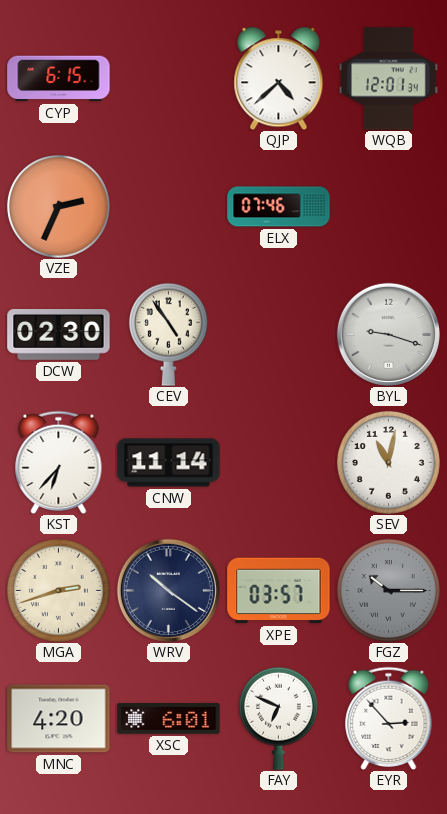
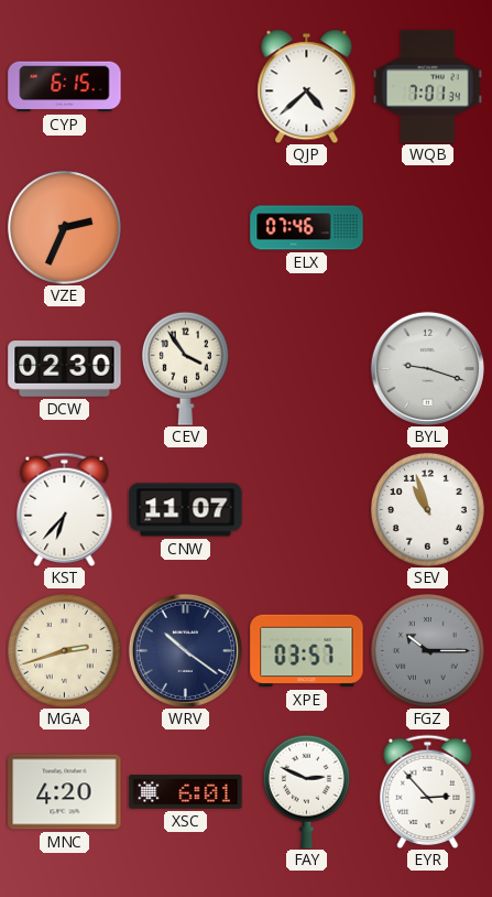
WQB: 12:01 -> 7:01 (428, 87)
CEV: 4:54 -> 3:54 (185, 368)
CNW: 11:14 -> 11:07 (186, 510)
SEV: 11:02 -> 10:57 (428, 510)
FAY: 6:49 -> 2:49 (306, 791)
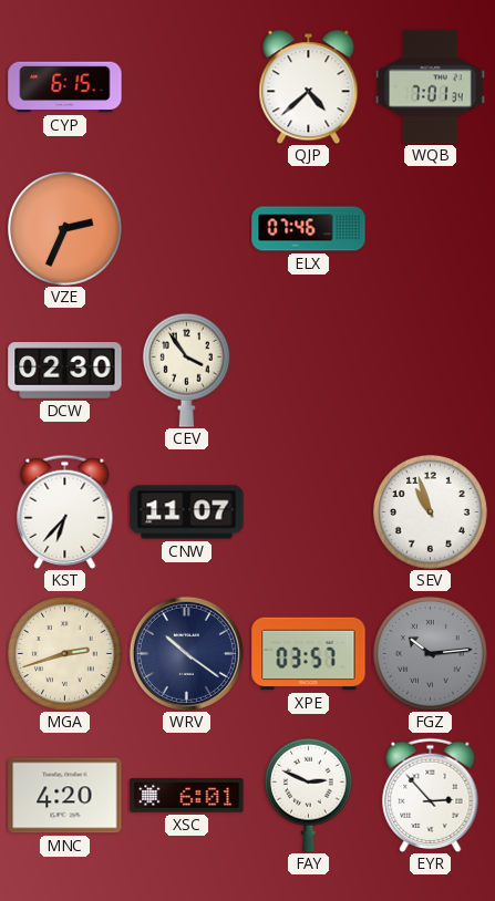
BYL: 9:18 -> none (427, 368)
FGZ: 10:15 -> 10:14 (431, 654)
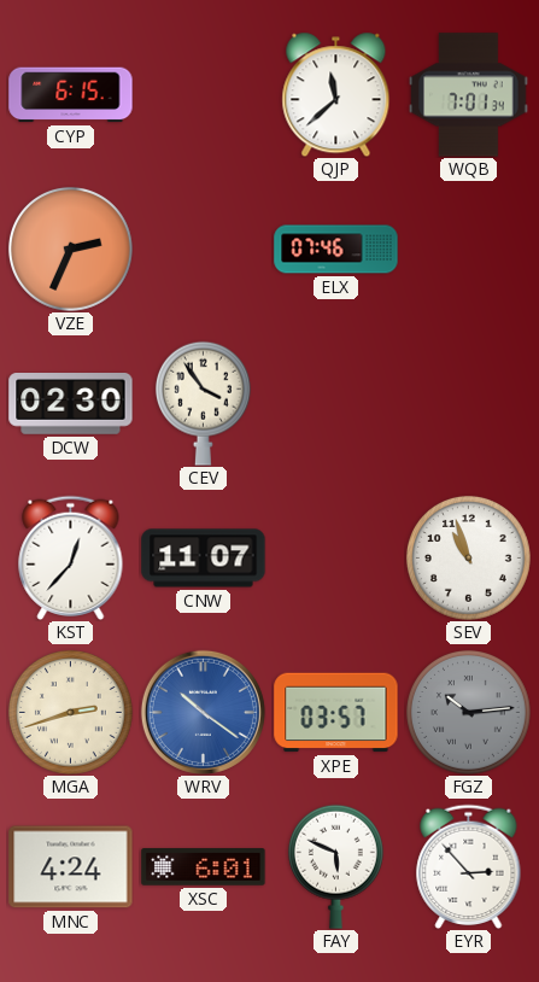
QJP: 4:38 -> 11:38 (336, 94)
KST: 6:37 -> 12:37 (71, 557)
WRV dial: navy -> blue (203, 712)
MNC: 4:20 -> 4:24 (71, 867)
FAY: 2:49 -> 5:49 (335, 866)
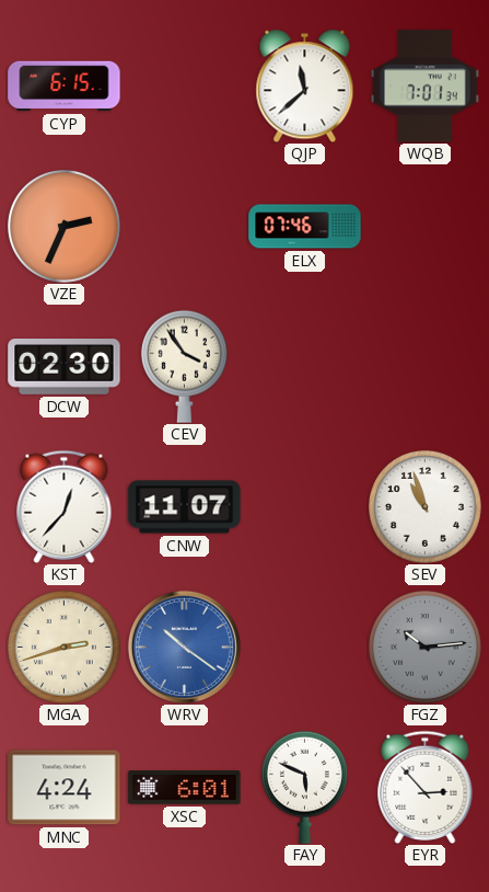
XPE: 03:57 -> none (336, 713)
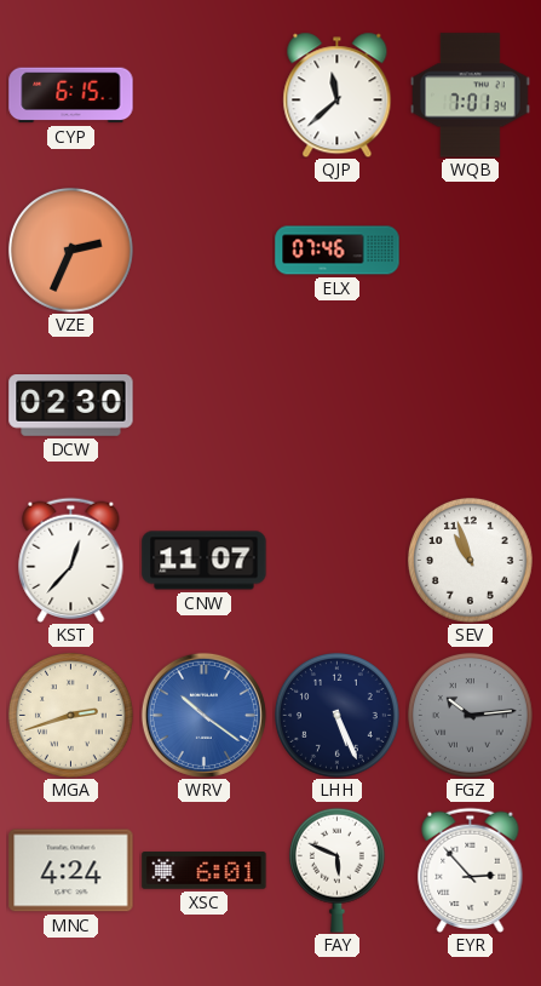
CEV: 3:54 -> none (184, 366)
LHH: none -> 5:26 (338, 716)
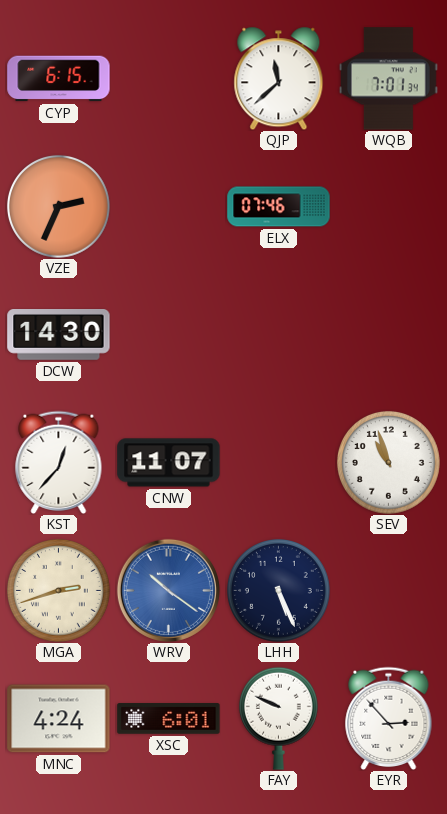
DCW: 02:30 -> 14:30 (59, 335)
FGZ: 10:14 -> none (471, 716)
FAY: 5:49 -> 9:49 (278, 718)
